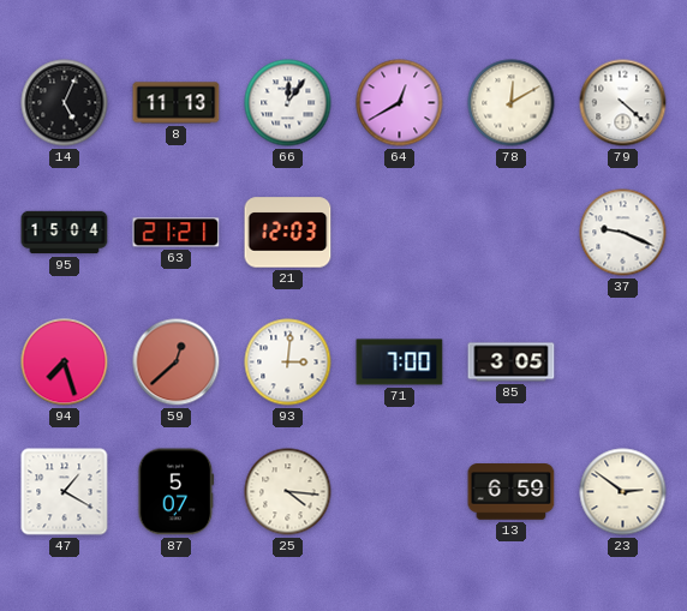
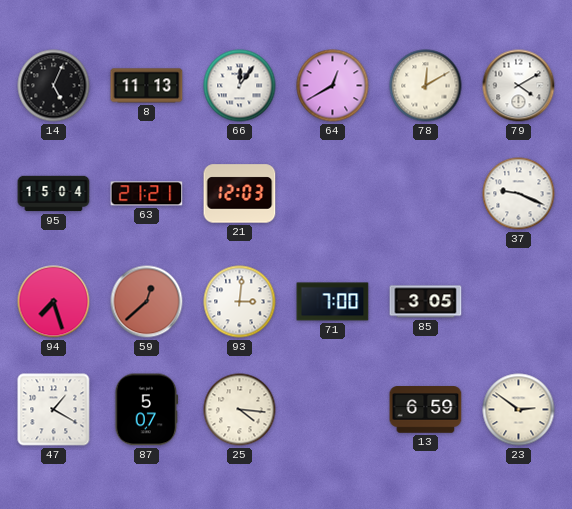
79: 4:22 -> 4:10 (519, 86)
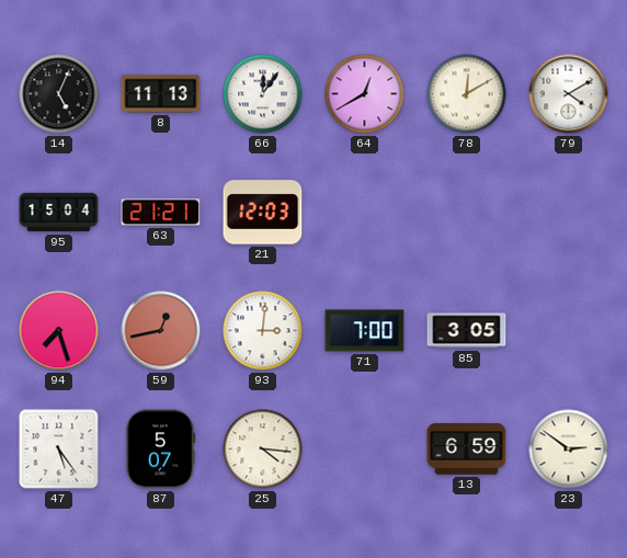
37: 9:19 -> none (519, 194)
59: 12:38 -> 12:43 (161, 331)
47: 1:20 -> 5:24 (59, 449)
